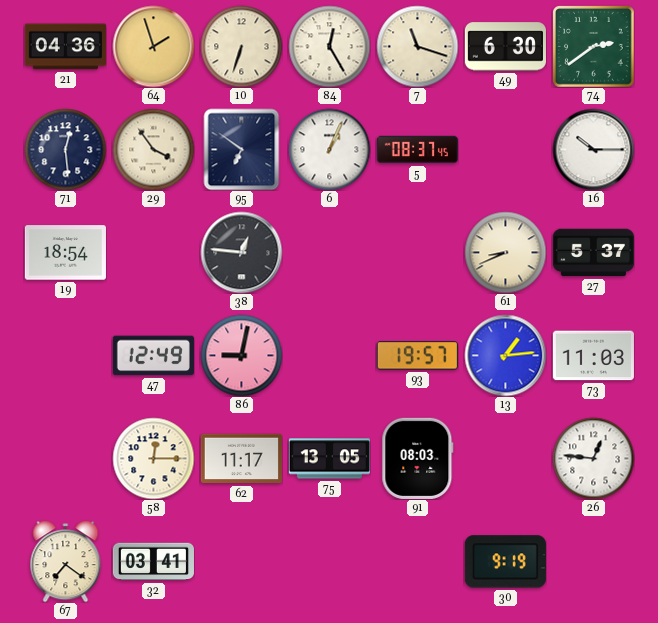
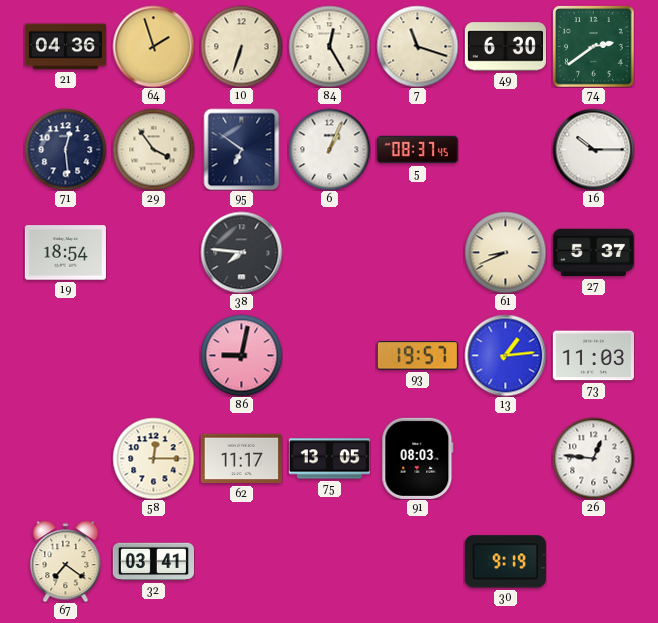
38: 12:46 -> 7:46 (241, 252)
47: 12:49 -> none (153, 356)
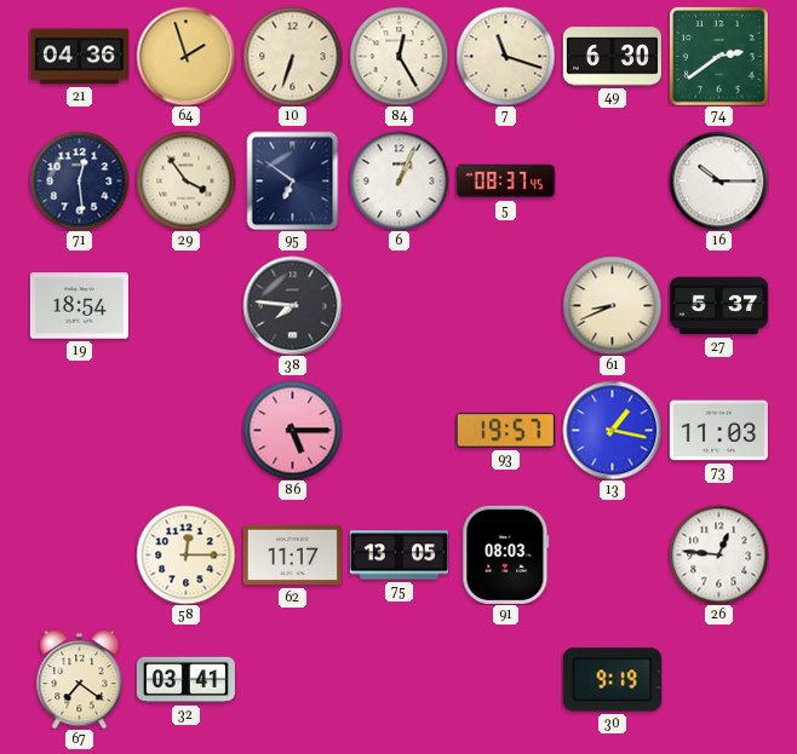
86: 9:02 -> 5:15 (292, 430)
13: 1:14 -> 1:17 (612, 430)
